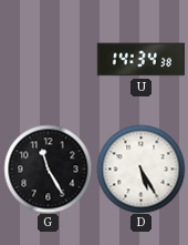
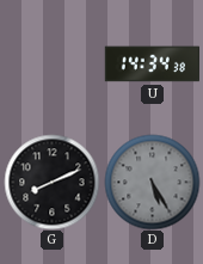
G: 11:25 -> 8:11 (51, 182)
D dial: white -> grey (152, 182)
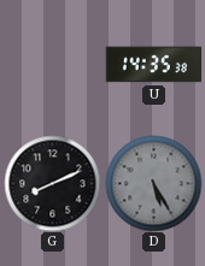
U: 14:34 -> 14:35 (153, 65)
